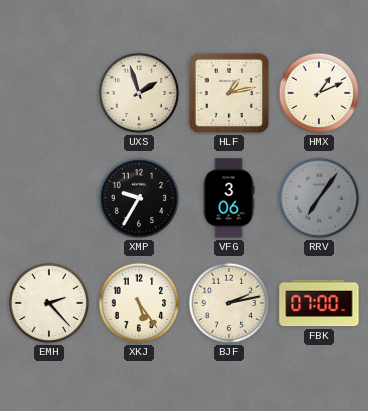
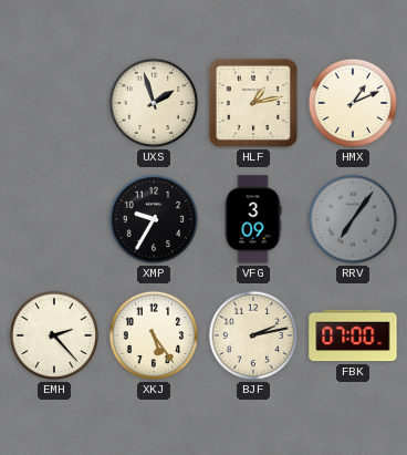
VFG: 3:06 -> 3:09 (253, 219)
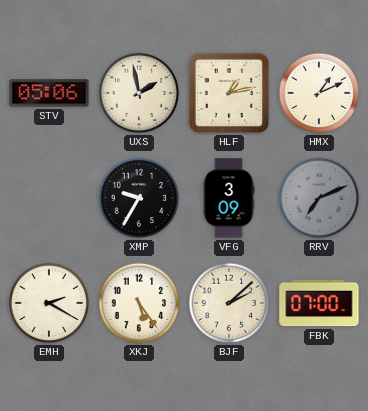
STV: none -> 05:06 (49, 93)
UXS: 1:57 -> 1:58 (139, 93)
RRV: 7:06 -> 7:11 (319, 198)
EMH: 2:23 -> 2:20 (49, 303)
BJF: 2:13 -> 2:08 (229, 303)
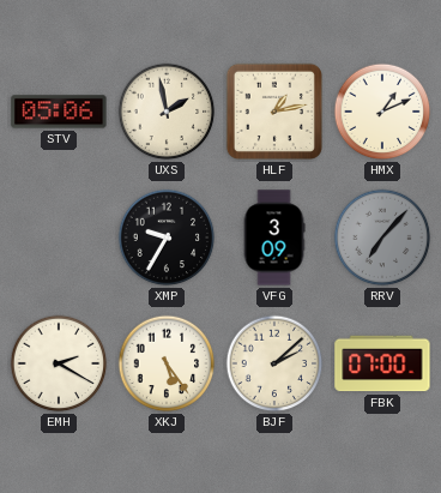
RRV: 7:11 -> 7:07 (382, 238)
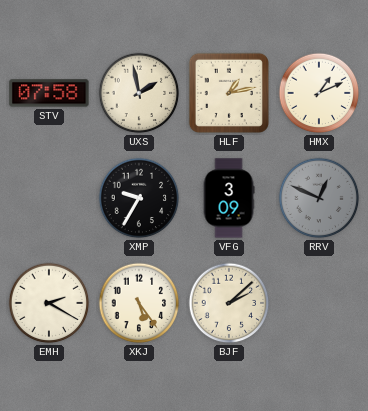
STV: 05:06 -> 07:58 (49, 93)
RRV: 7:07 -> 12:49 (319, 198)
FBK: 07:00 -> none (382, 363)
